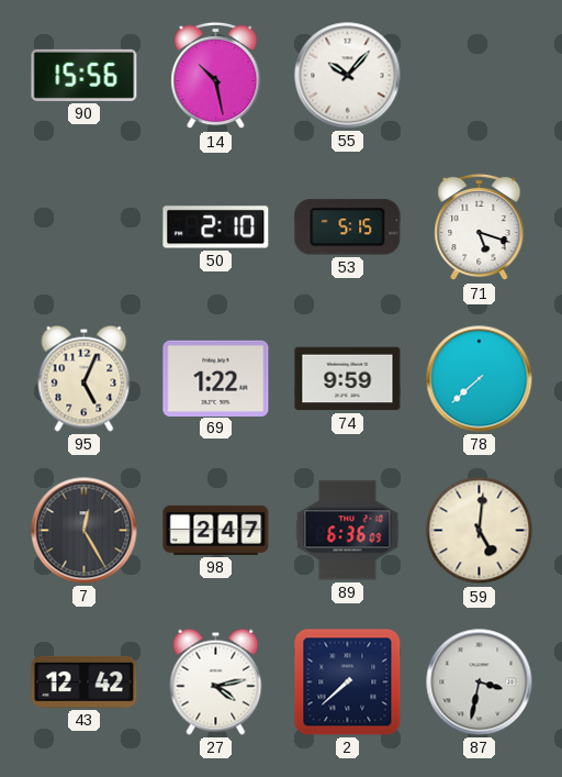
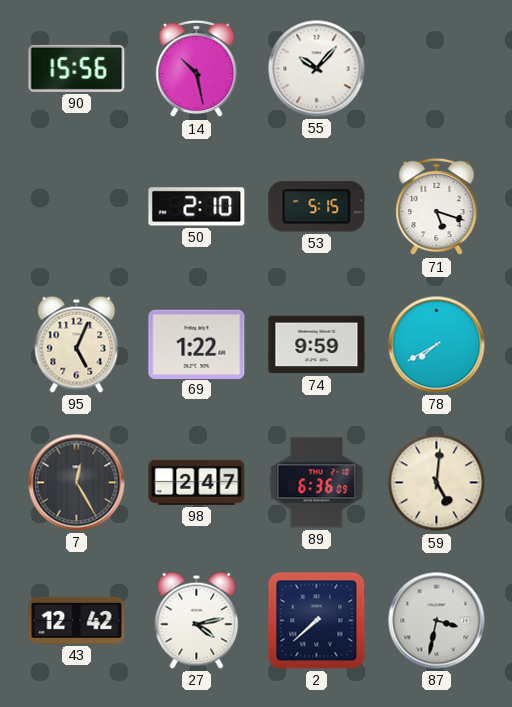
78: 7:38 -> 7:40 (437, 345)
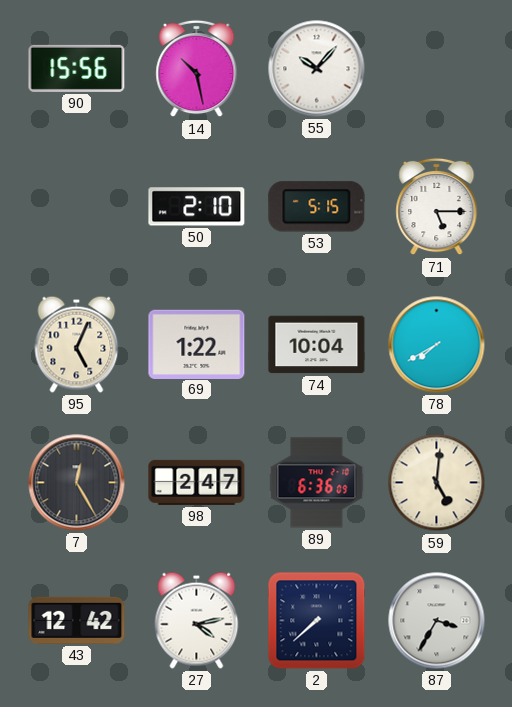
71: 5:18 -> 5:15 (437, 207)
74: 9:59 -> 10:04 (317, 345)
87: 3:32 -> 3:35 (437, 621)
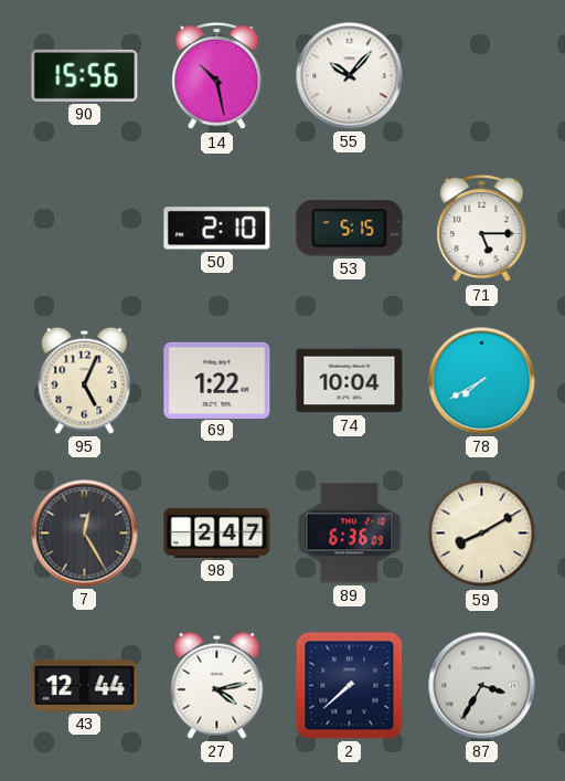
59: 5:01 -> 8:10 (482, 534)
43: 12:42 -> 12:44 (85, 685)
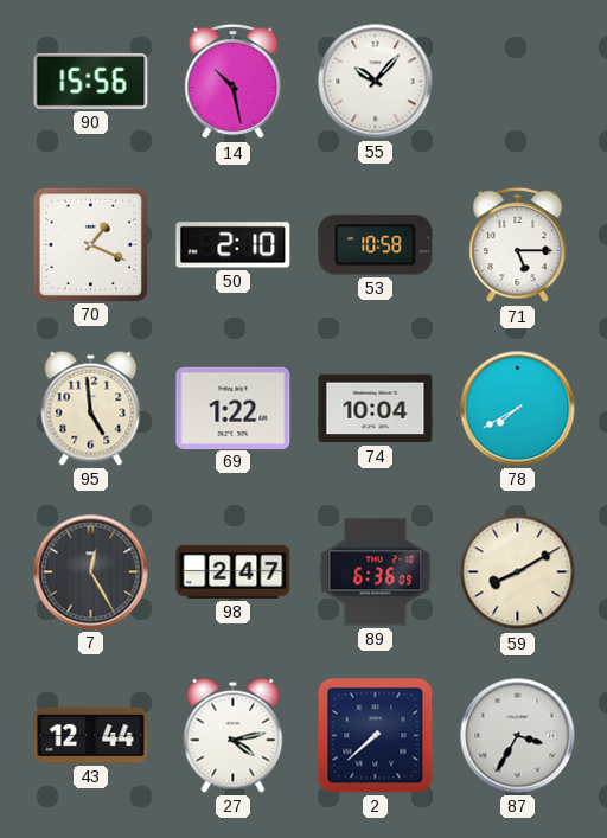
70: none -> 1:19 (90, 244)
53: 5:15 -> 10:58 (376, 245)
95: 5:04 -> 4:59 (91, 408)
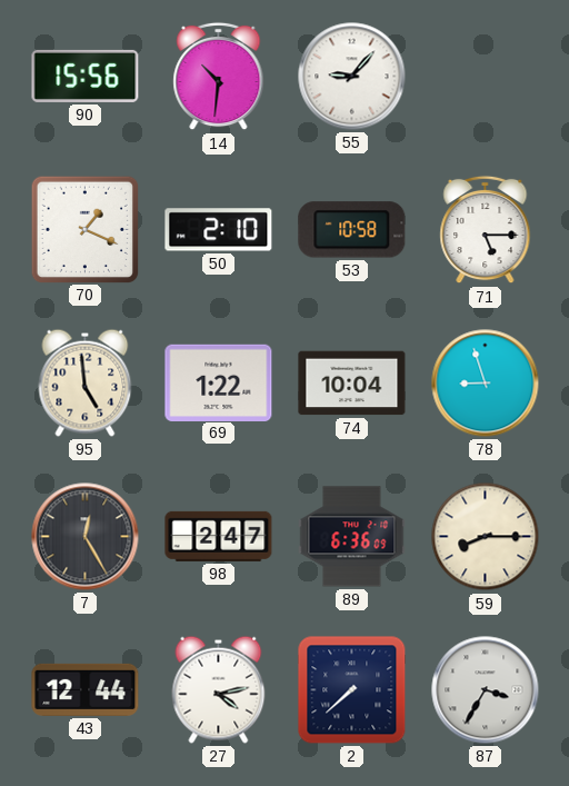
14: 10:28 -> 10:31 (219, 77)
55: 10:07 -> 9:07 (352, 77)
78: 7:40 -> 8:57 (486, 384)
59: 8:10 -> 8:15 (486, 537)
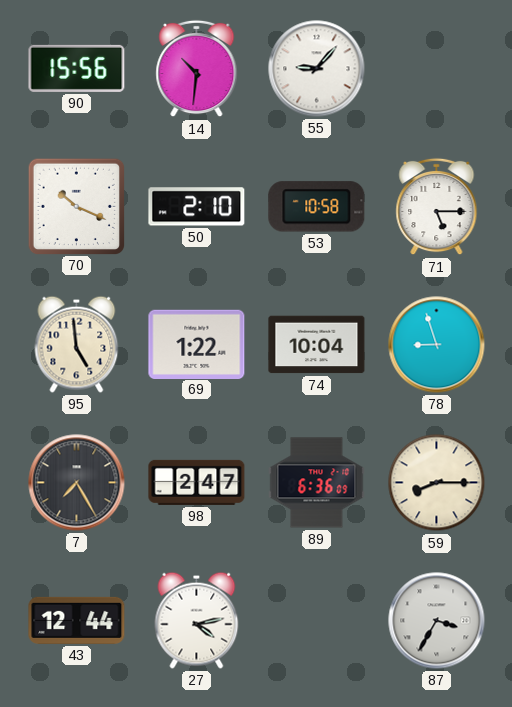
70: 1:19 -> 10:19 (76, 206)
7: 12:25 -> 7:25 (77, 483)
2: 7:38 -> none (352, 690)
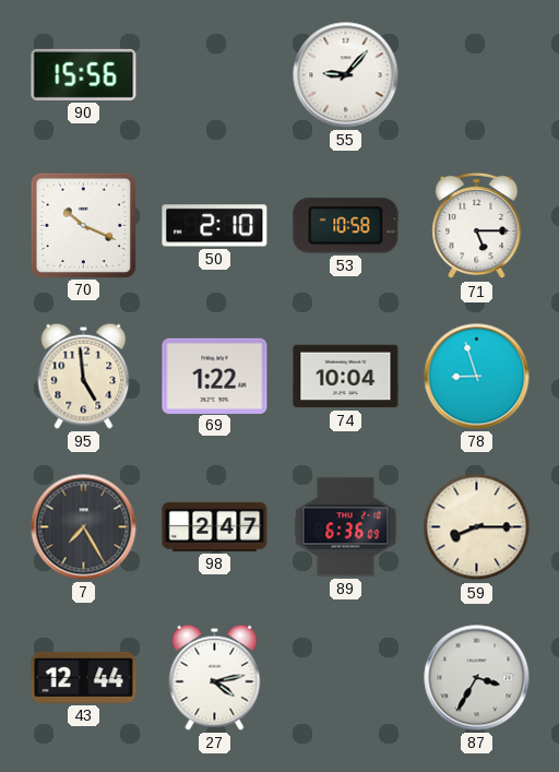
14: 10:31 -> none (197, 69)
